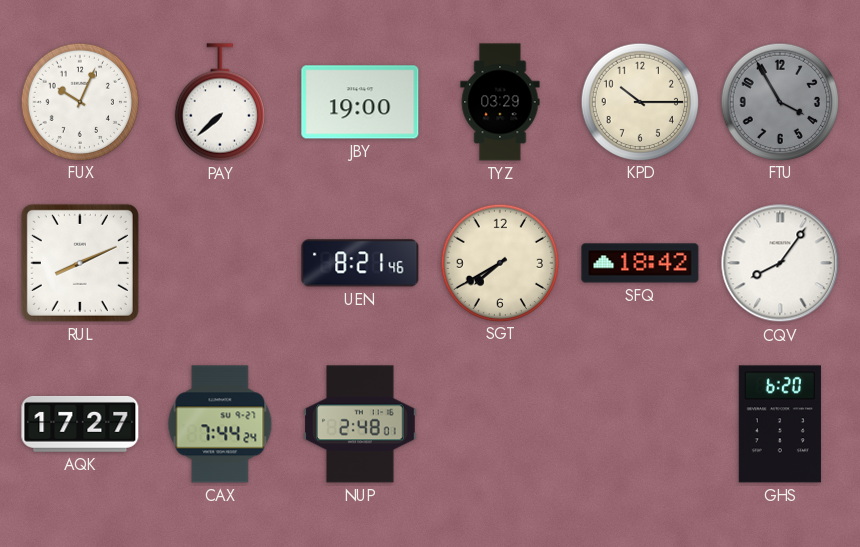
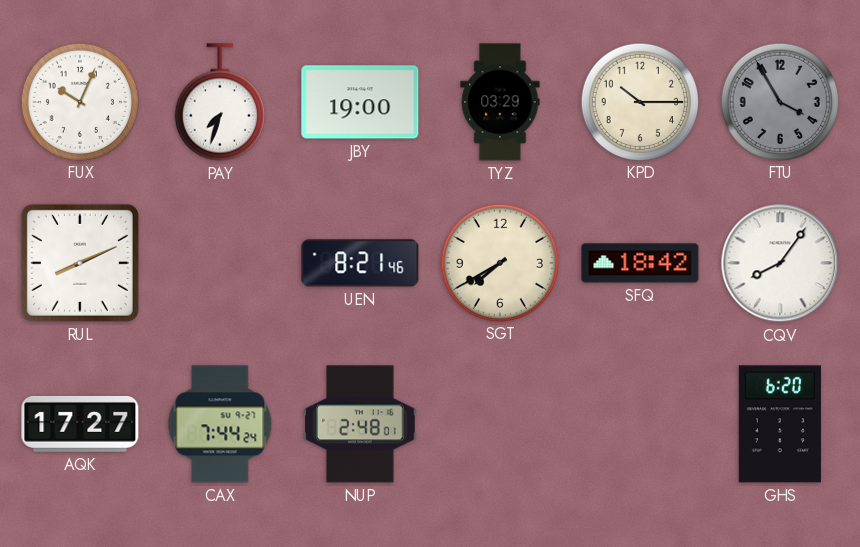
PAY: 7:38 -> 7:33 (220, 102)
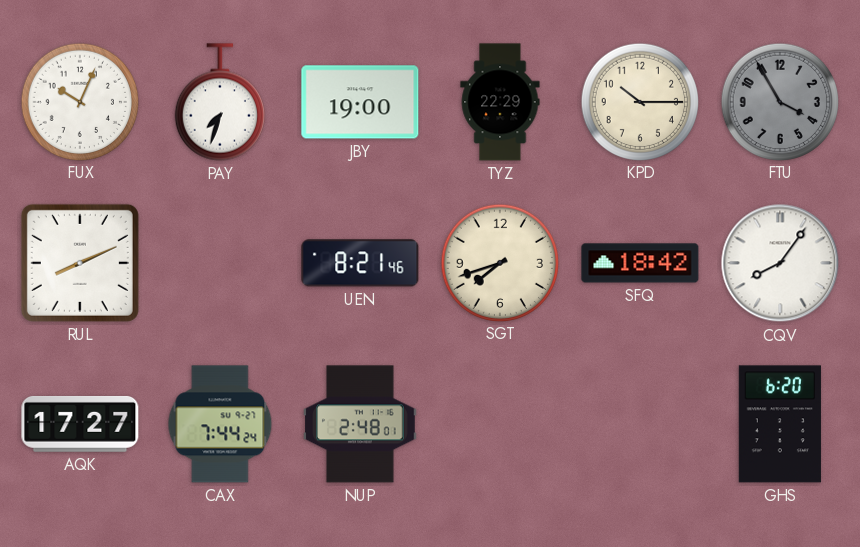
TYZ: 03:29 -> 22:29 (500, 102)
SGT: 7:40 -> 7:42 (499, 262)
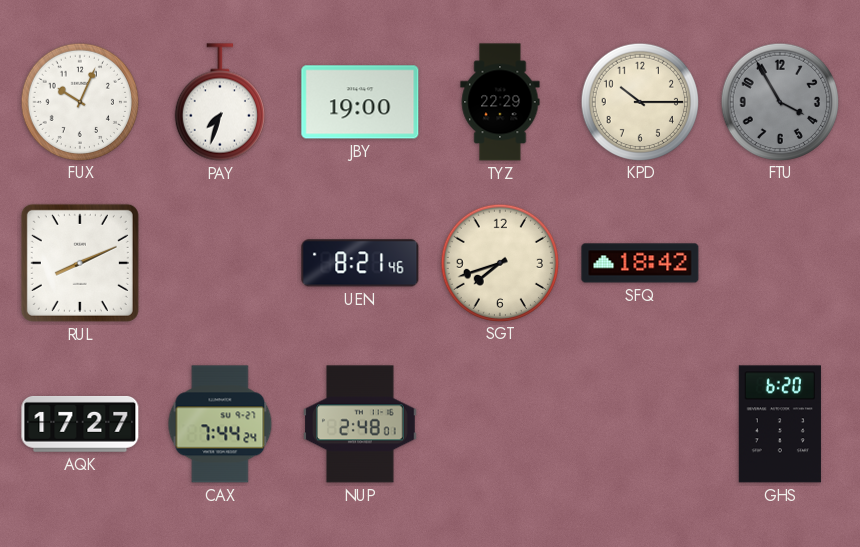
CQV: 8:06 -> none (780, 263)
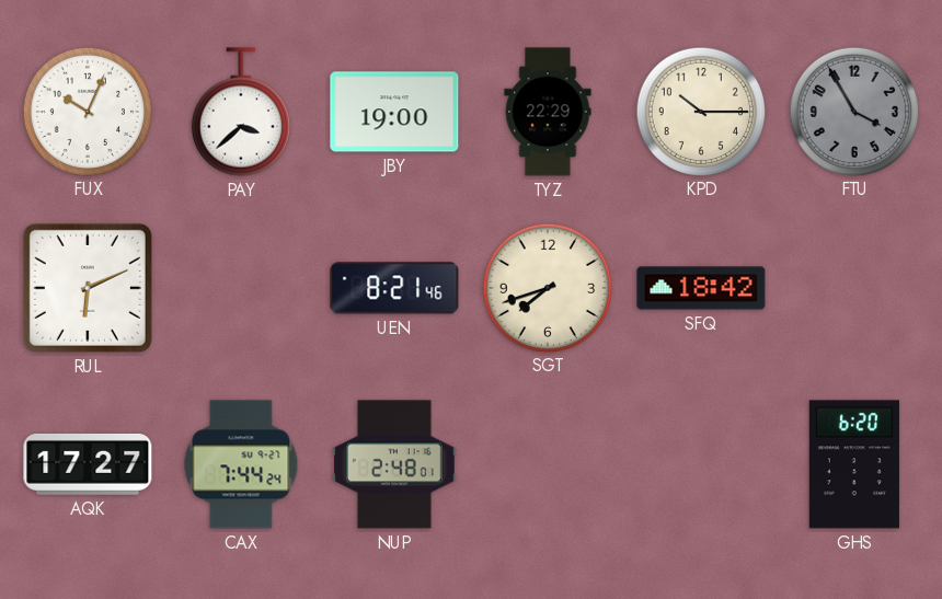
PAY: 7:33 -> 3:38 (241, 112)
RUL: 8:11 -> 6:11 (88, 288)
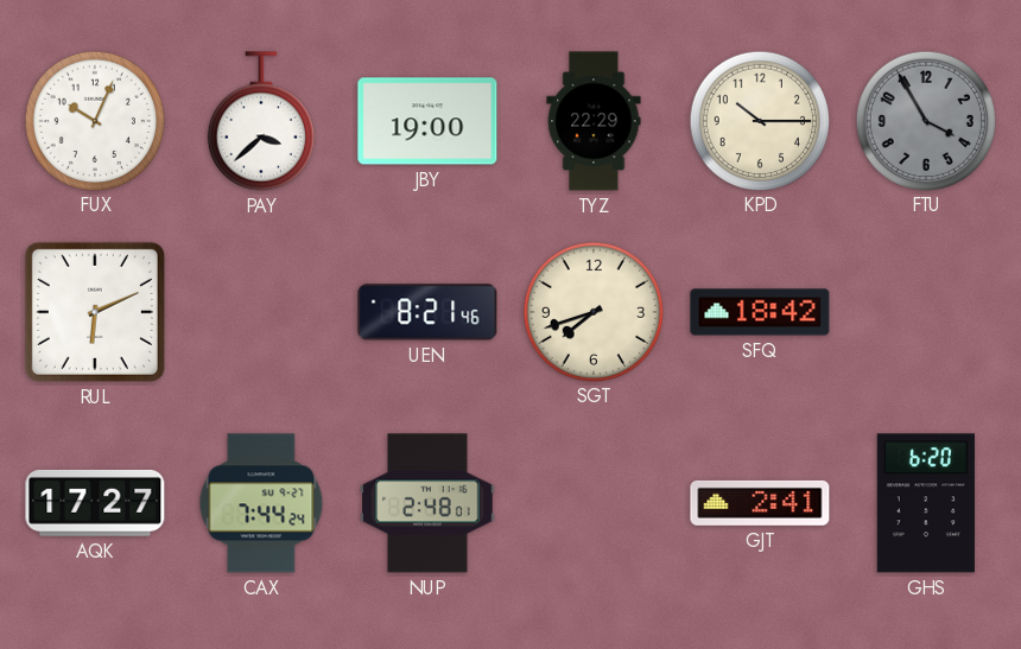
GJT: none -> 2:41 (760, 503)
